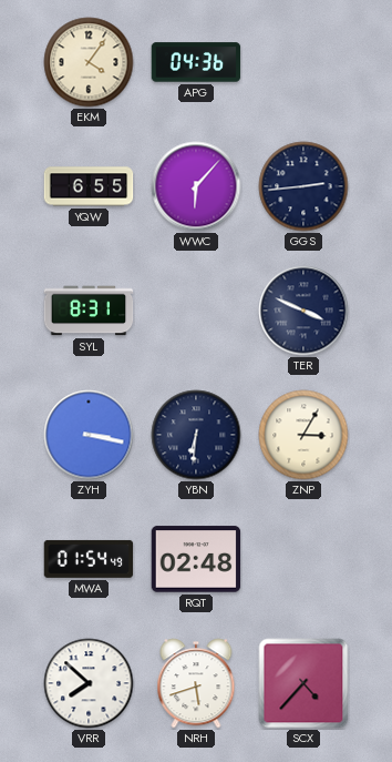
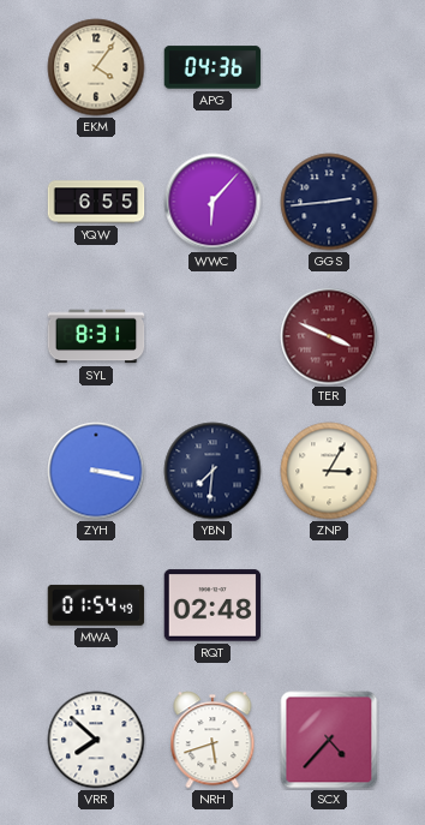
TER dial: navy -> burgundy (329, 336)
YBN: 6:31 -> 7:31 (212, 471)
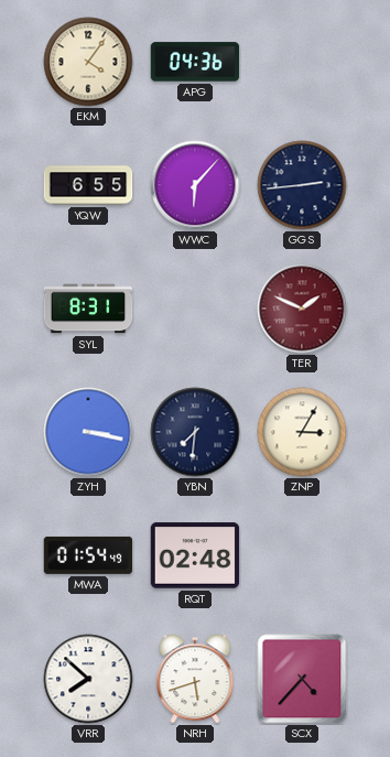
TER: 3:49 -> 1:49 (302, 309)
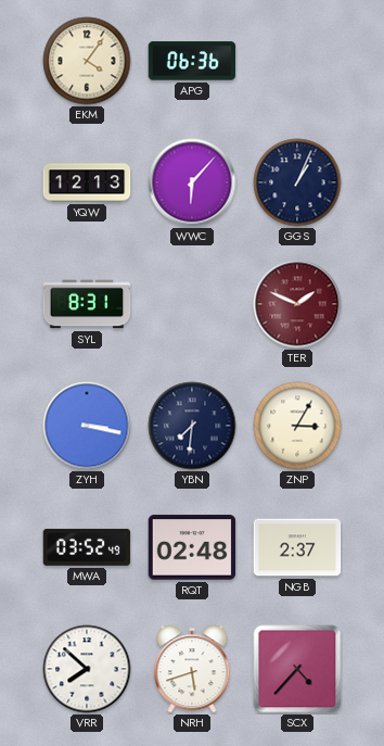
APG: 04:36 -> 06:36 (192, 61)
YQW: 6:55 -> 12:13 (87, 182)
GGS: 2:44 -> 1:04 (297, 182)
MWA: 01:54 -> 03:52 (87, 547)
NGB: none -> 2:37 (297, 547)
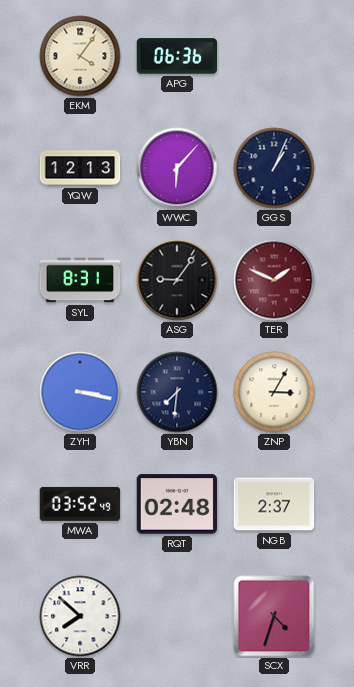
ASG: none -> 9:06 (177, 280)
NRH: 5:42 -> none (192, 669)
SCX: 4:37 -> 4:33 (274, 616)
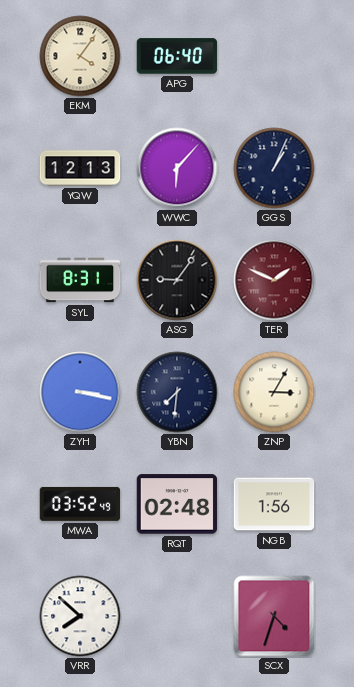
APG: 06:36 -> 06:40 (177, 56)
NGB: 2:37 -> 1:56 (274, 504)
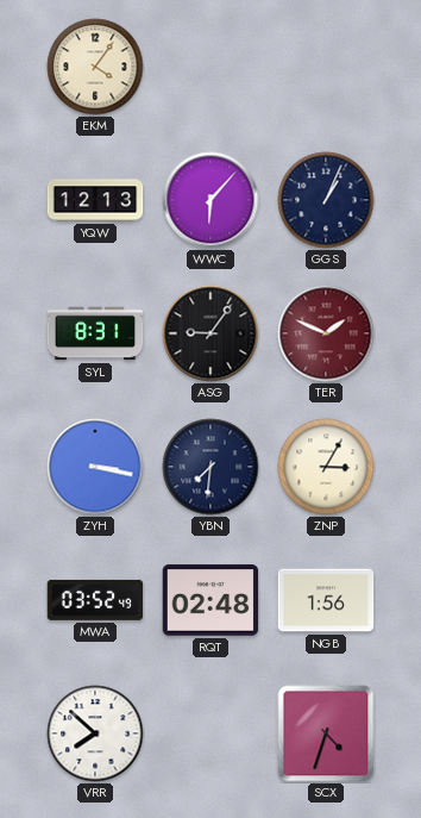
APG: 06:40 -> none (177, 56)
